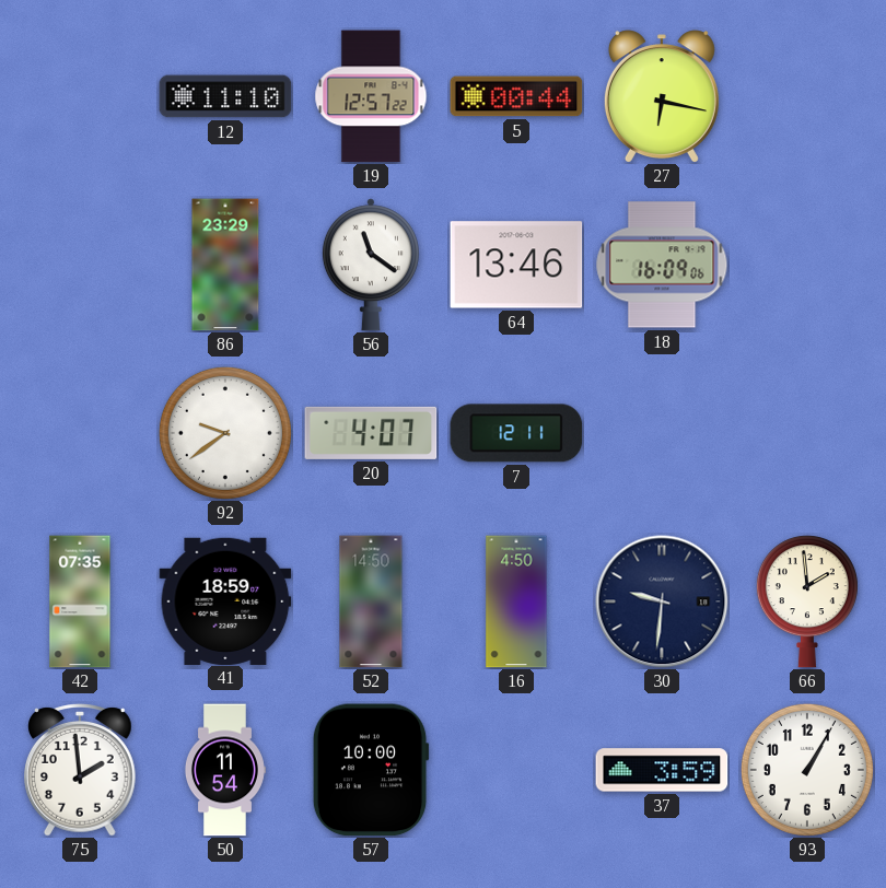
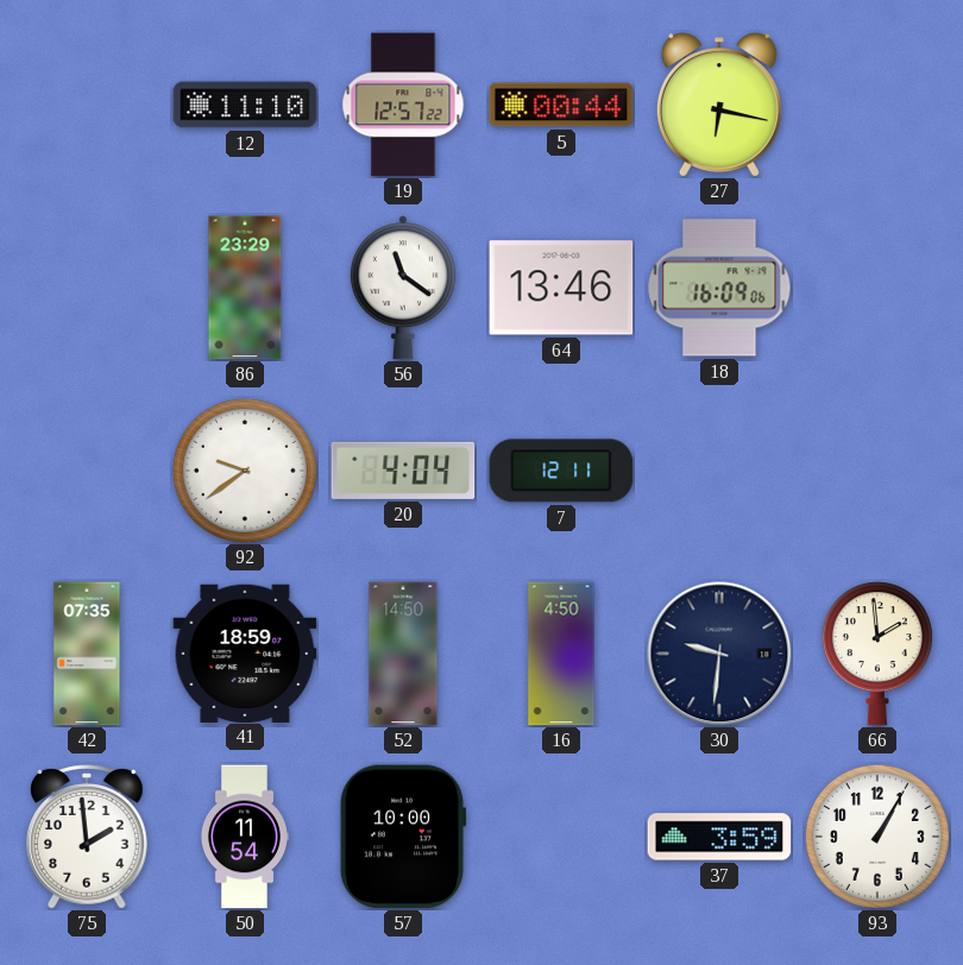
20: 4:07 -> 4:04 (403, 471)
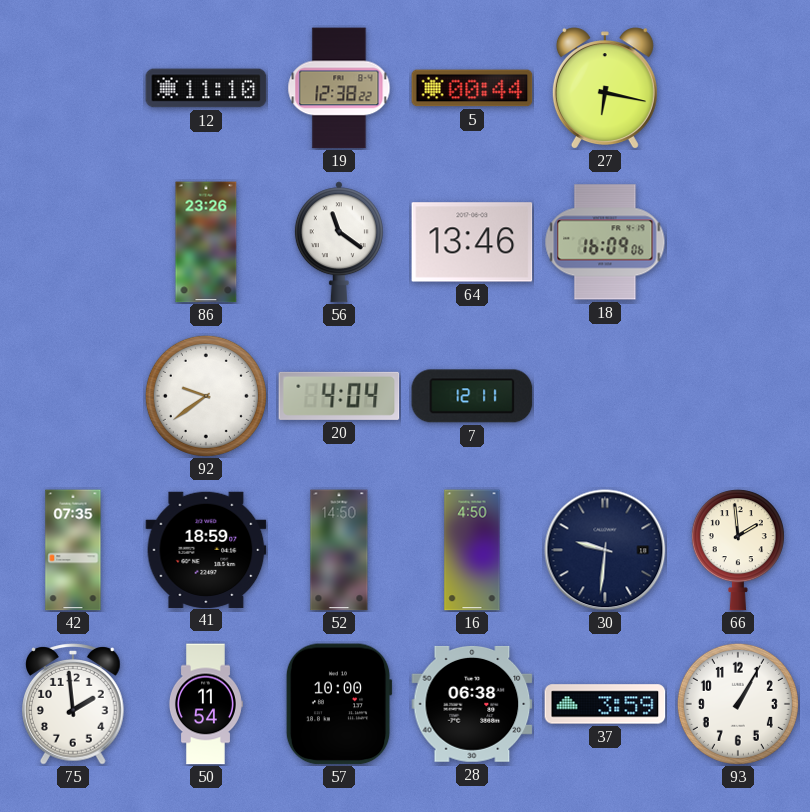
19: 12:57 -> 12:38 (339, 88)
86: 23:29 -> 23:26 (206, 242)
28: none -> 06:38 (472, 704)
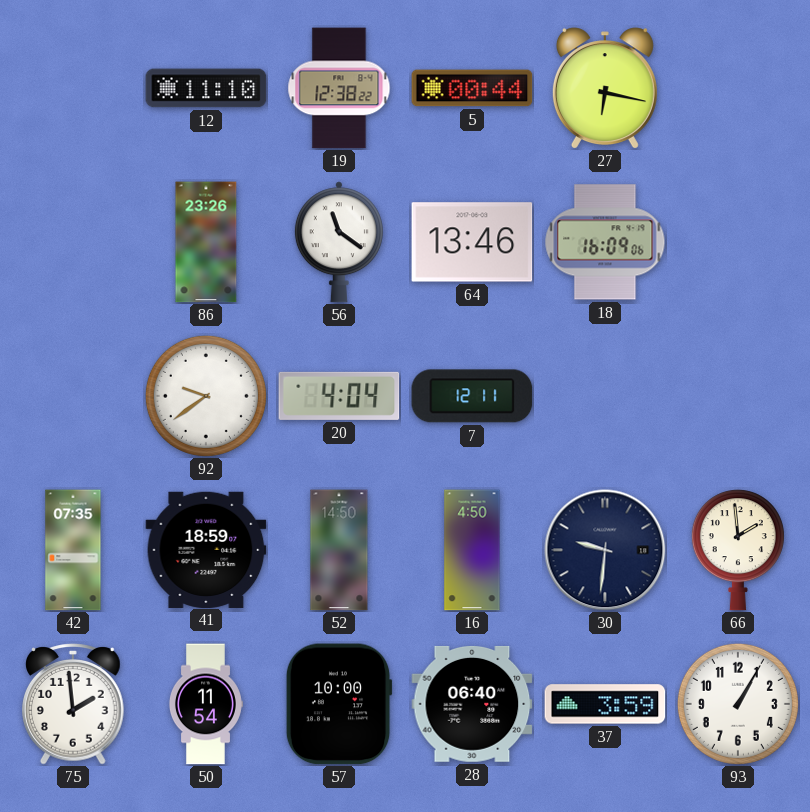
28: 06:38 -> 06:40 (472, 704)
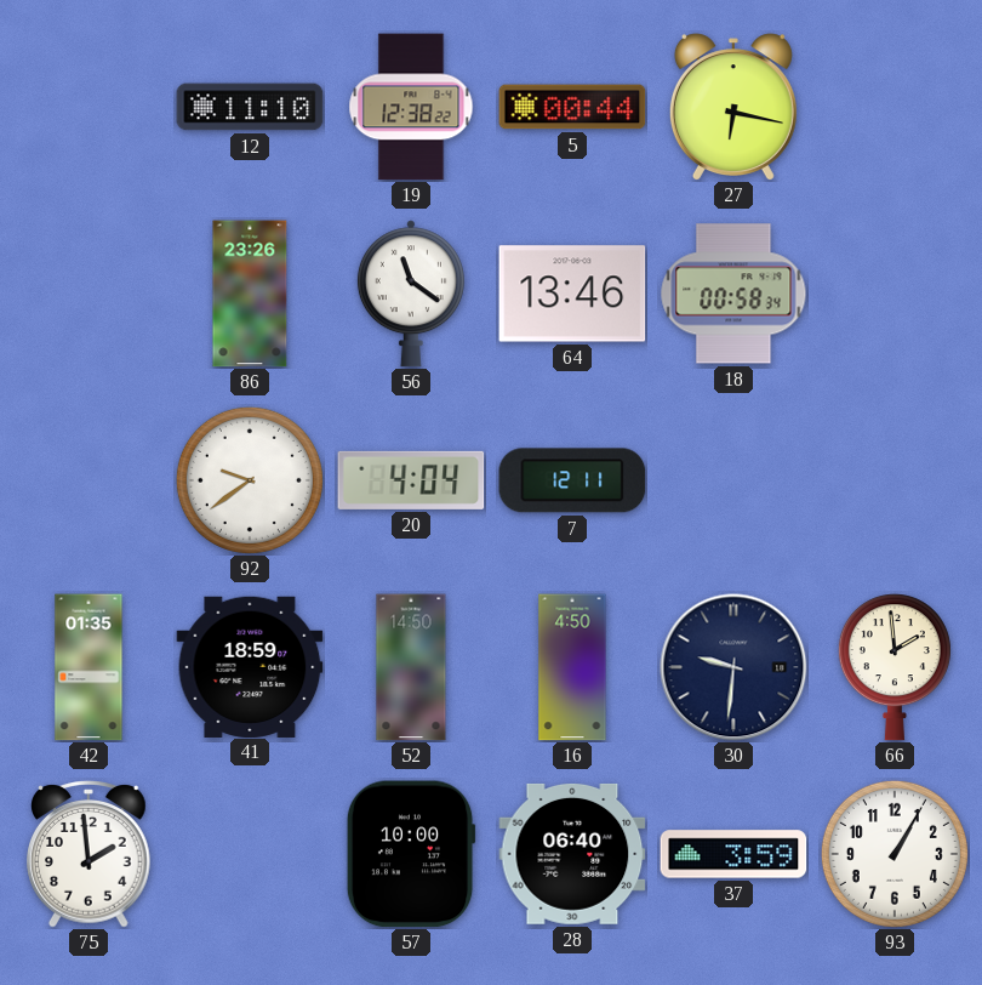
18: 16:09 -> 00:58 (733, 294)
42: 07:35 -> 01:35 (89, 667)
50: 11:54 -> none (205, 704)
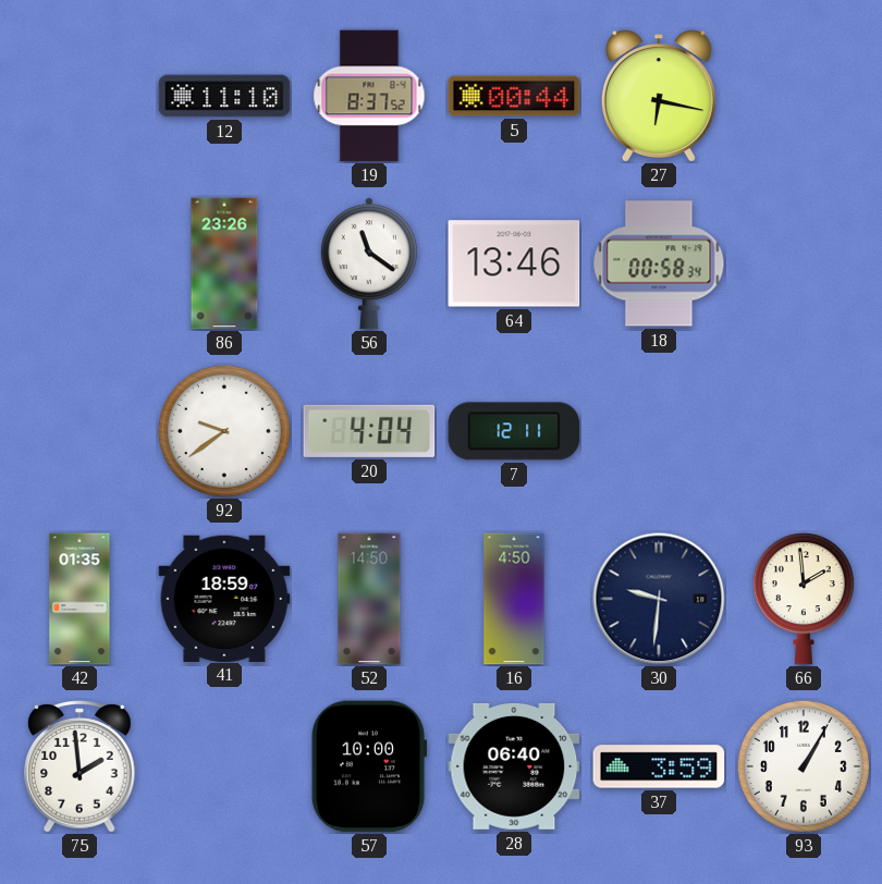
19: 12:38 -> 8:37 (369, 96)
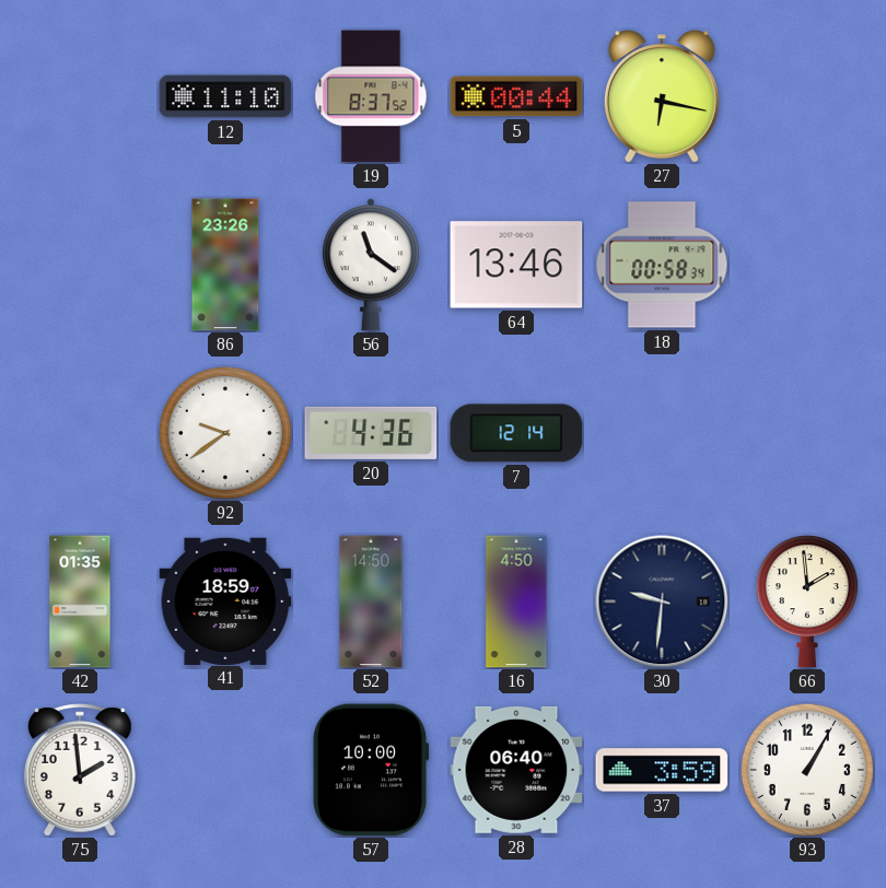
20: 4:04 -> 4:36 (371, 433)
7: 12:11 -> 12:14 (516, 433)
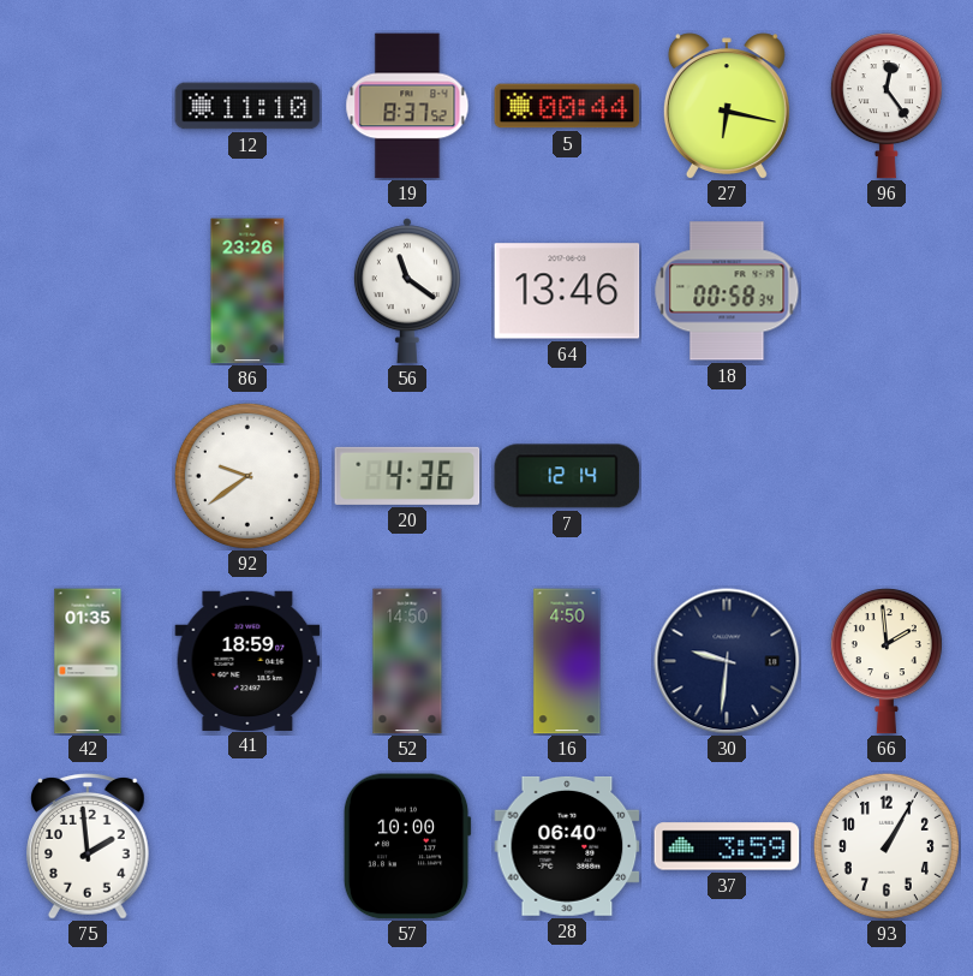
96: none -> 12:24 (887, 106)
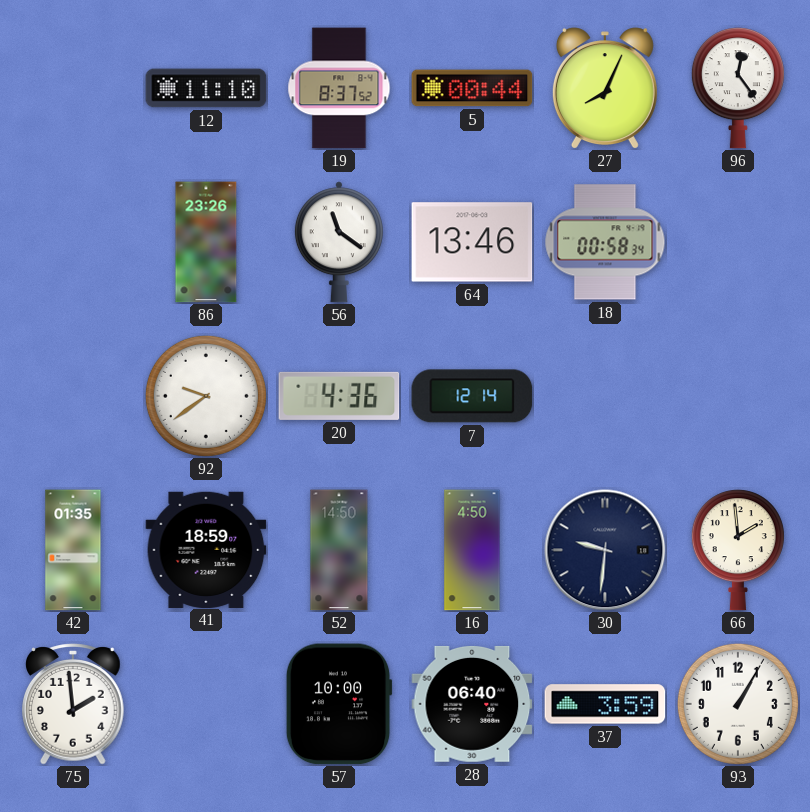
27: 6:17 -> 8:04 (605, 88)
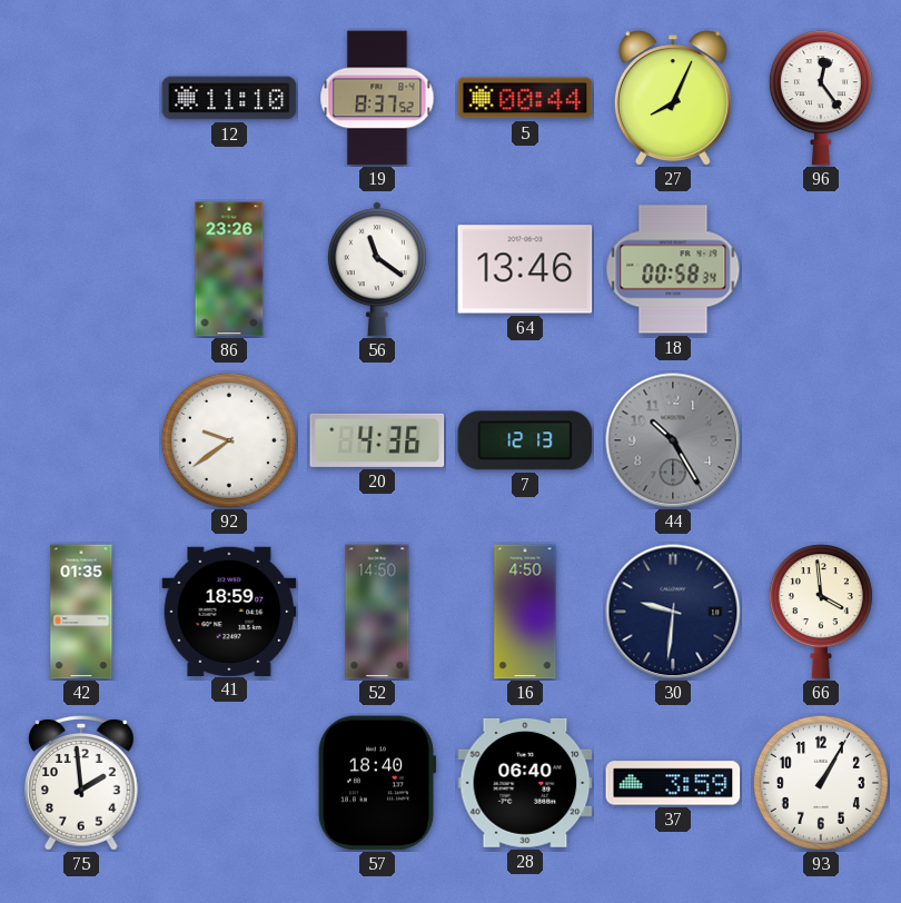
7: 12:14 -> 12:13 (525, 440)
44: none -> 10:25 (673, 440)
66: 1:59 -> 3:59 (821, 612)
57: 10:00 -> 18:40 (377, 783)
